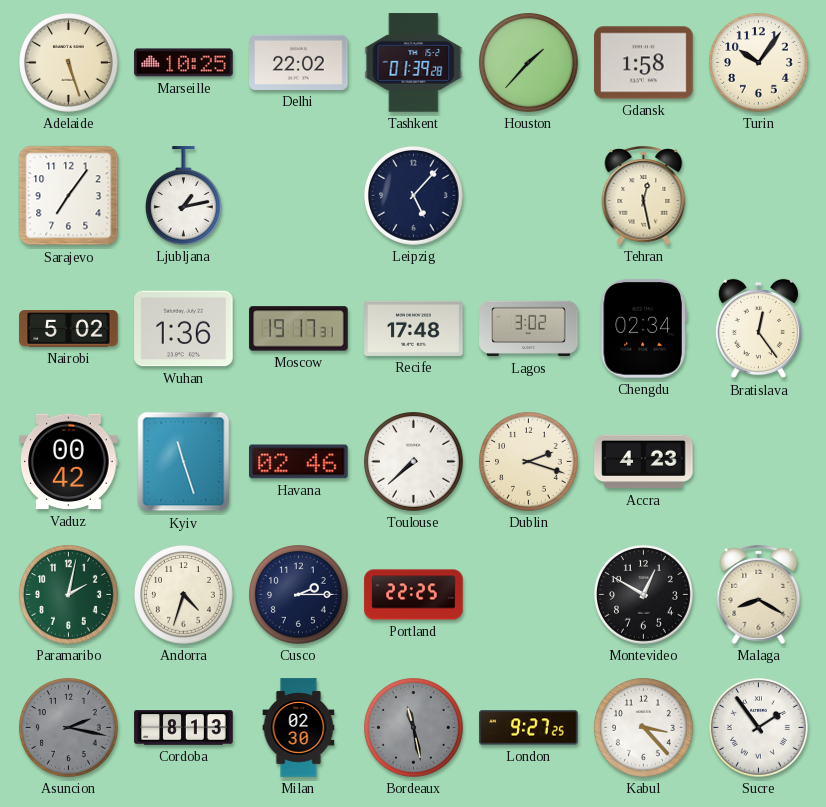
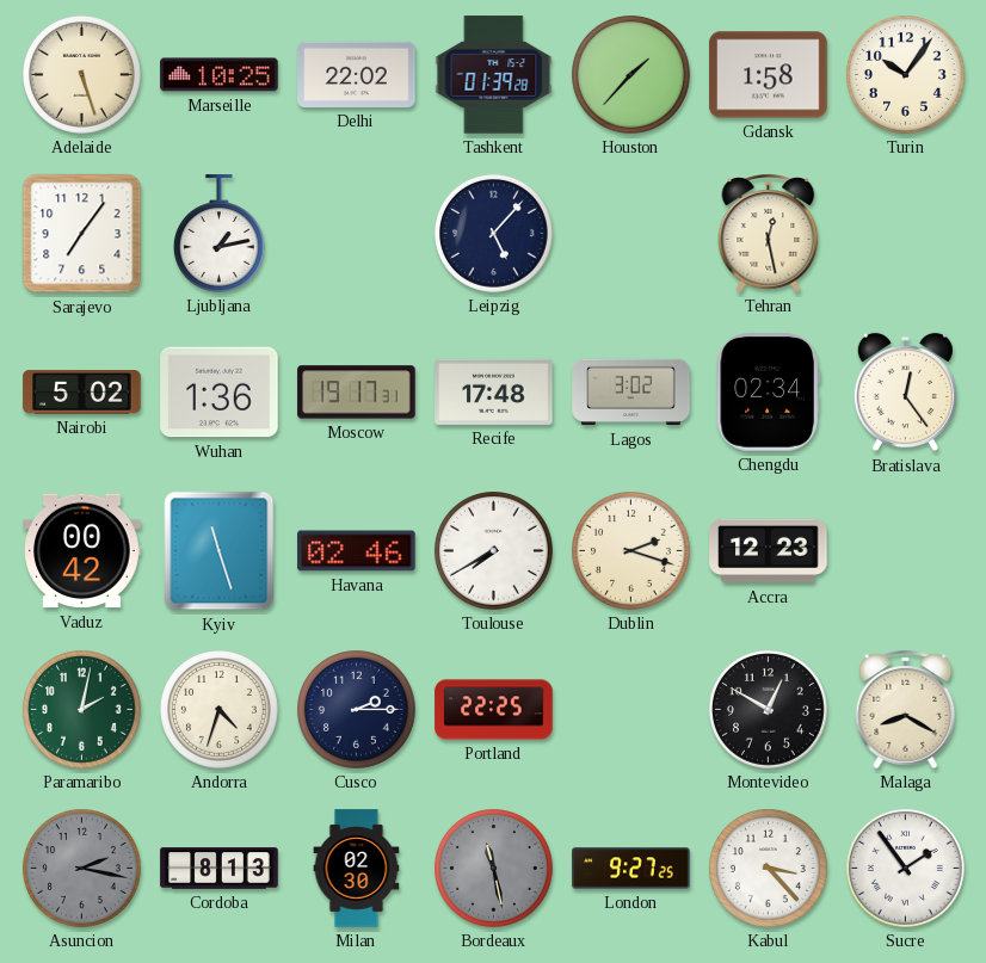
Toulouse: 7:38 -> 7:40 (494, 551)
Accra: 4:23 -> 12:23 (769, 551)
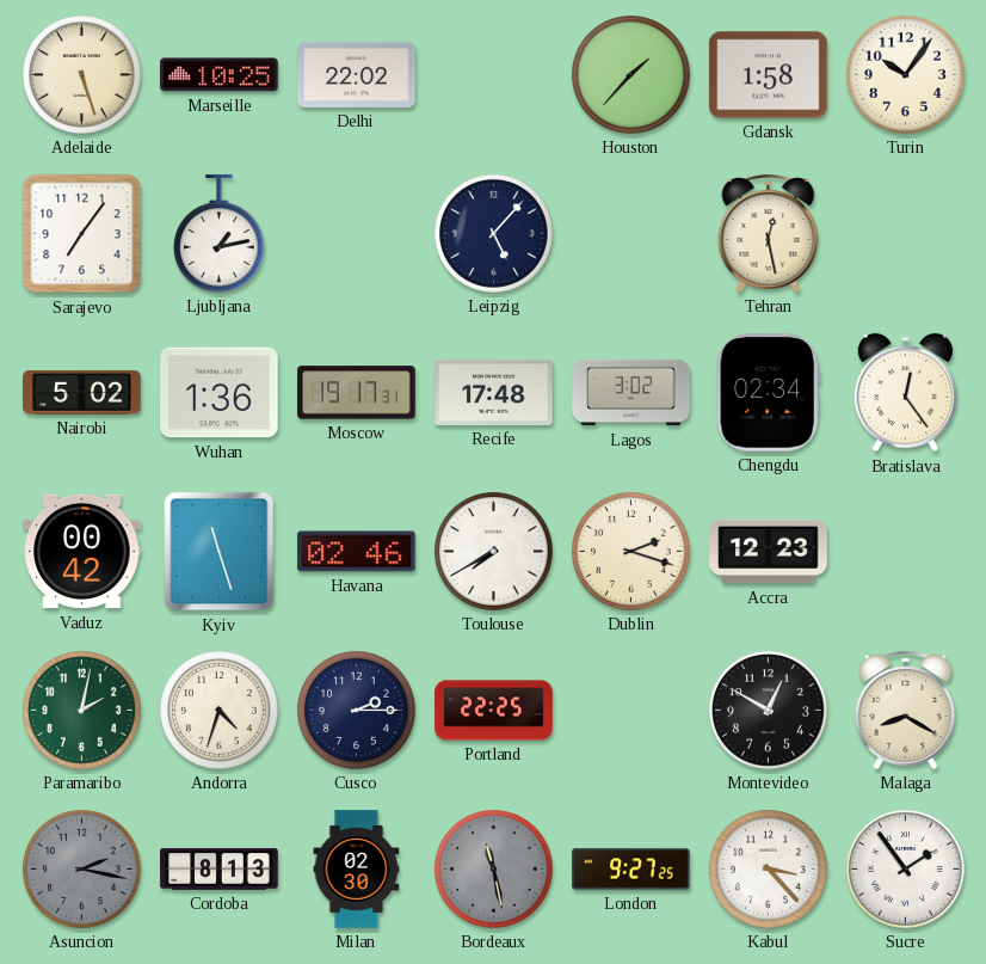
Tashkent: 01:39 -> none (494, 75)
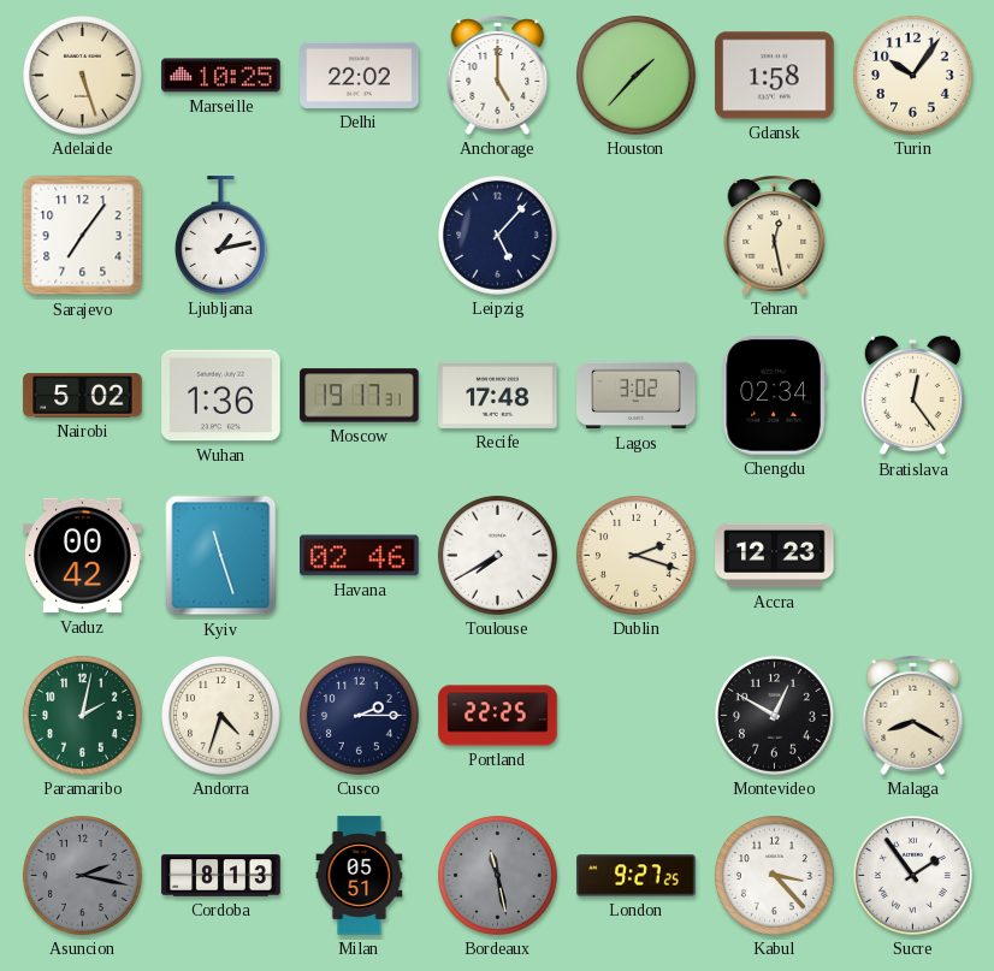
Anchorage: none -> 5:00 (498, 75)
Milan: 02:30 -> 05:51 (360, 876)
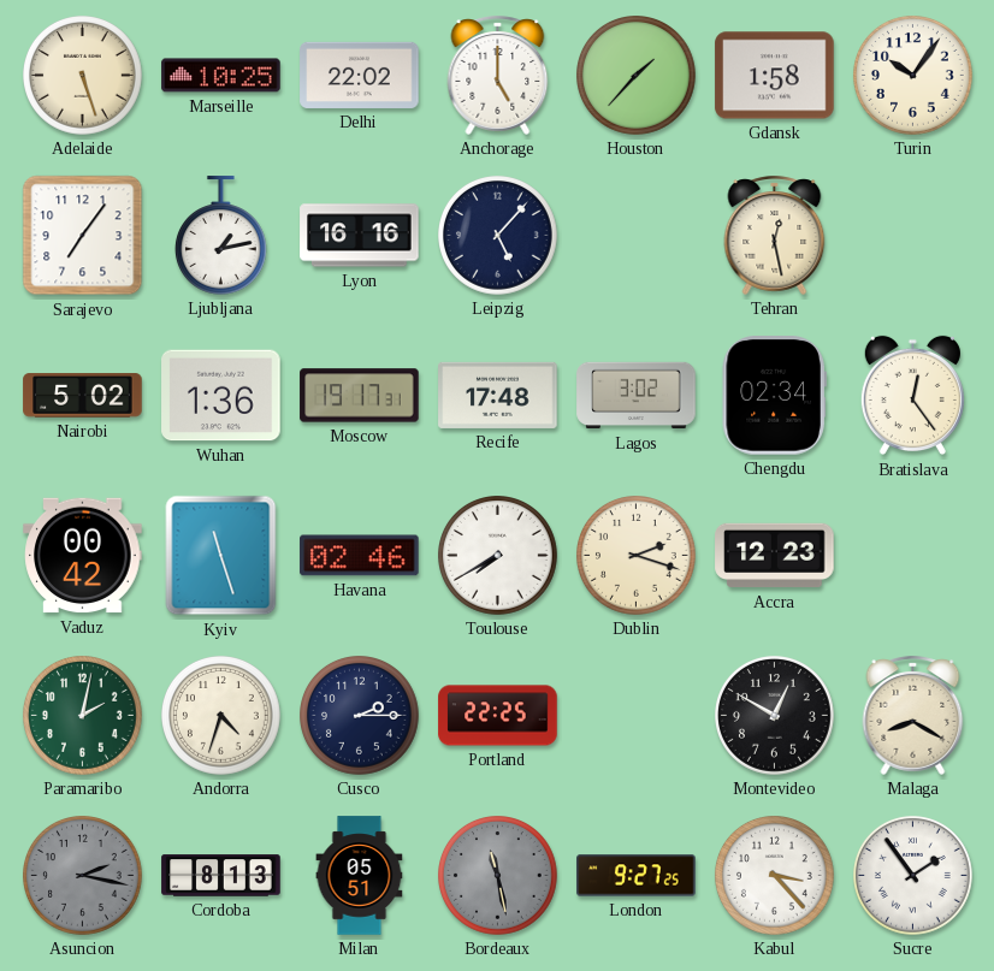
Lyon: none -> 16:16 (360, 236)
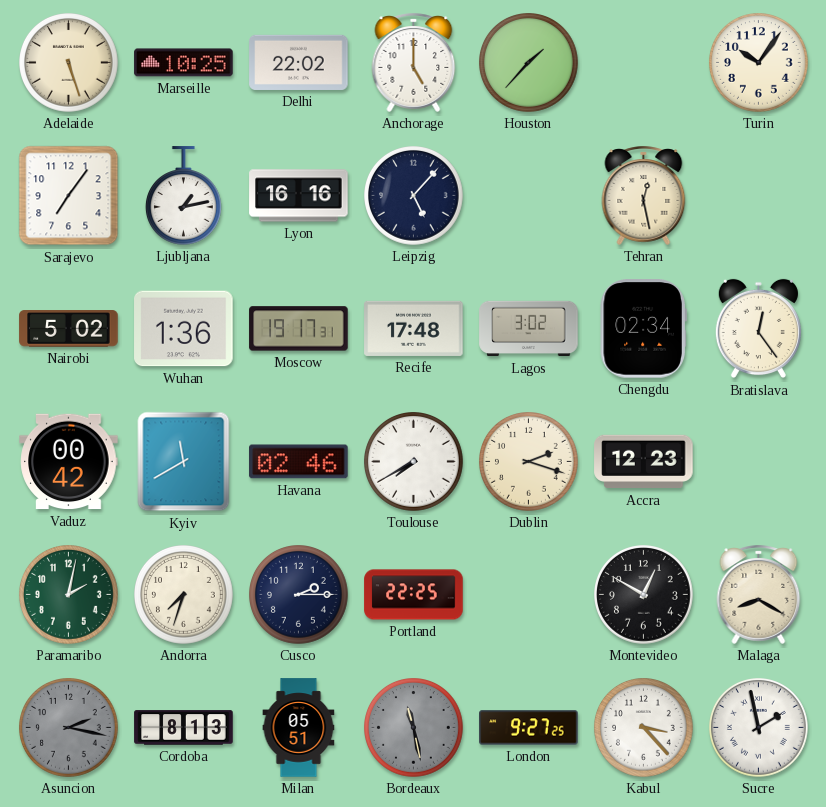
Gdansk: 1:58 -> none (775, 76)
Kyiv: 11:27 -> 11:40 (184, 462)
Andorra: 4:33 -> 7:33 (184, 595)
Sucre: 1:54 -> 1:58 (759, 728)
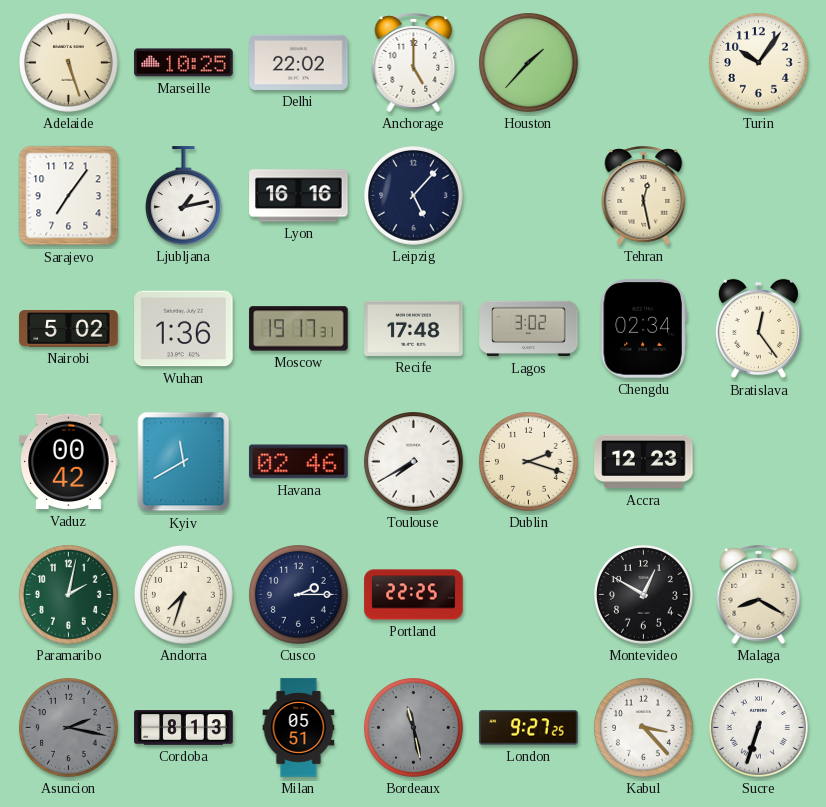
Sucre: 1:58 -> 6:33 (759, 728)
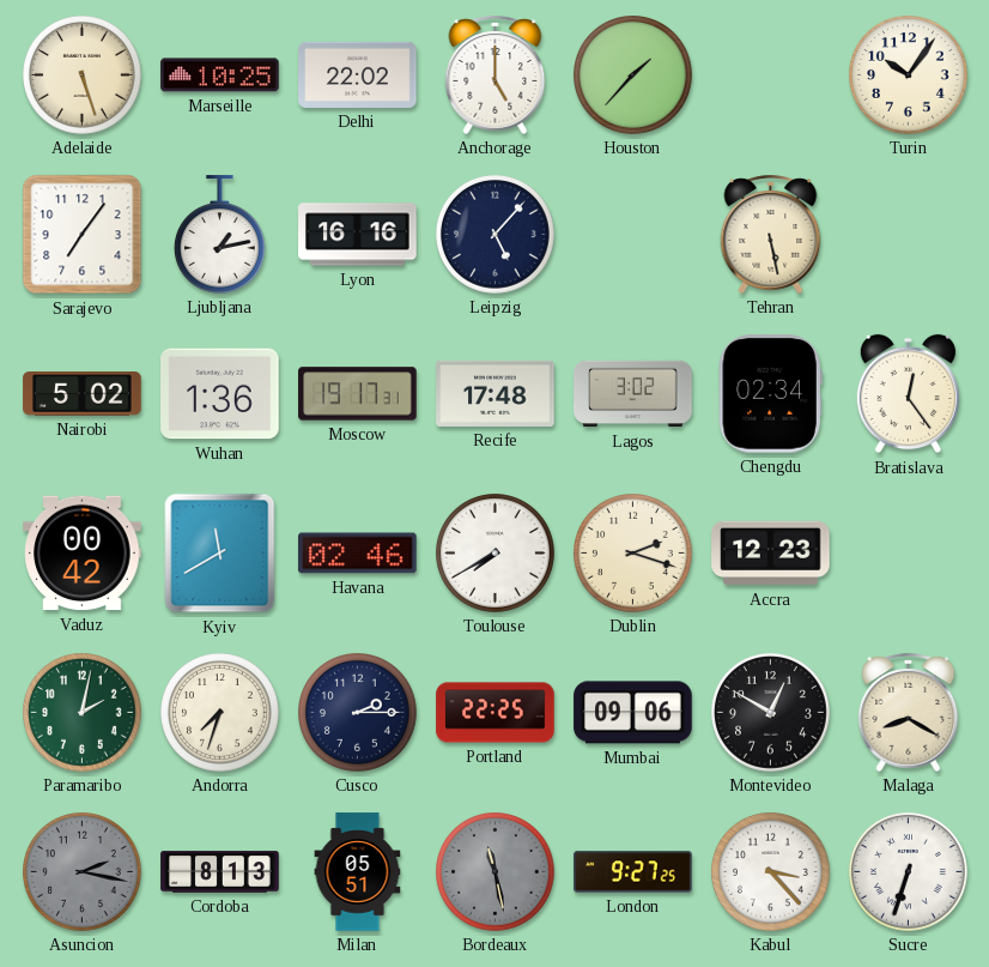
Tehran: 12:28 -> 5:28 (771, 234)
Mumbai: none -> 09:06 (633, 713)
